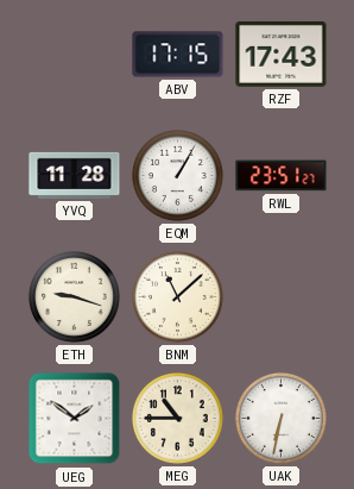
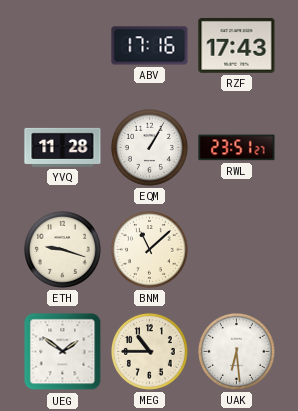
ABV: 17:15 -> 17:16 (150, 46)
UAK: 6:32 -> 6:29 (236, 351)
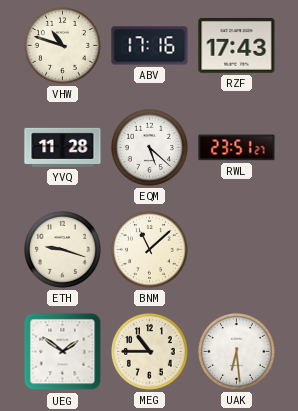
VHW: none -> 10:48 (62, 45)
EQM: 1:05 -> 5:22 (149, 147)
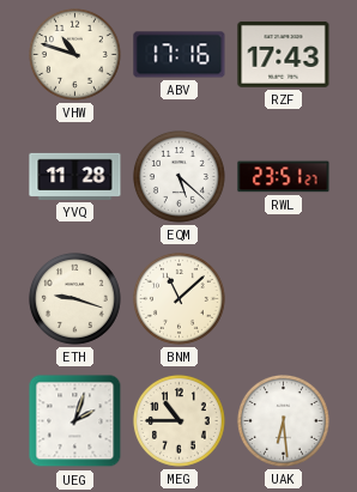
UEG: 1:51 -> 2:03 (75, 421)
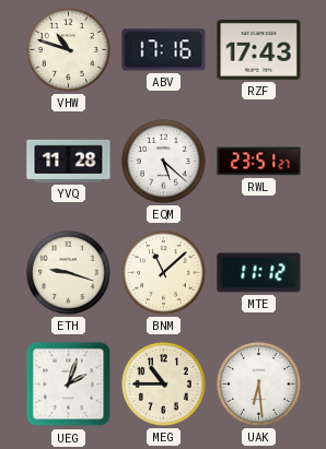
MTE: none -> 11:12 (259, 273)
